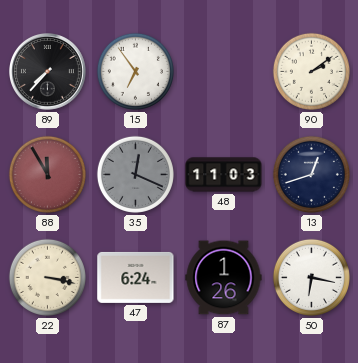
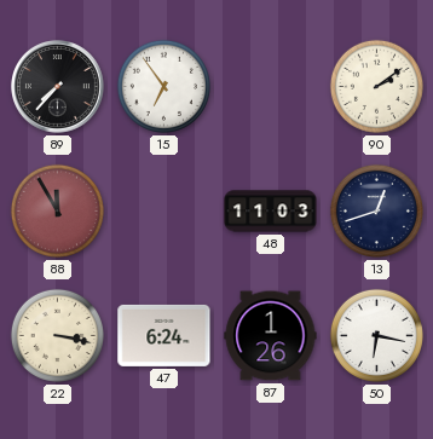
35: 12:19 -> none (135, 174)
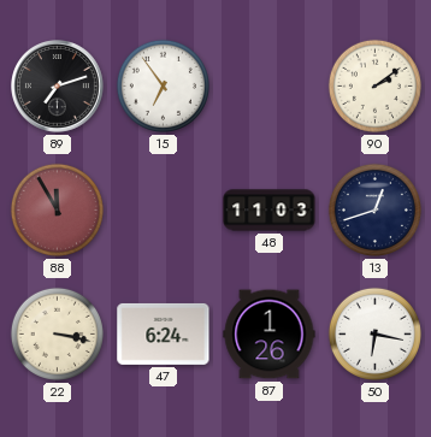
89: 7:37 -> 7:12 (58, 87)
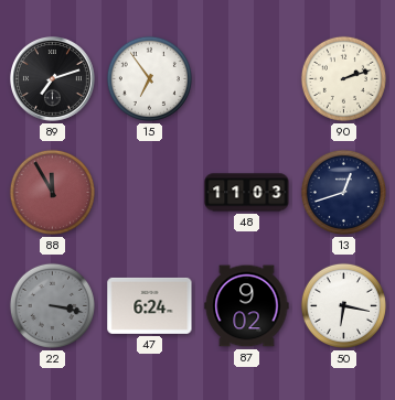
90: 2:09 -> 2:12 (343, 78)
22 dial: cream -> grey (52, 305)
87: 1:26 -> 9:02 (247, 306)
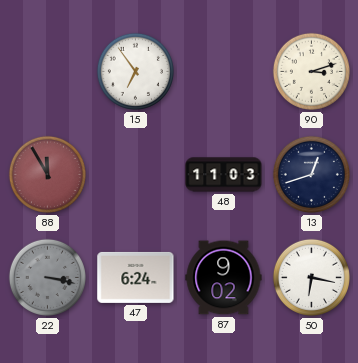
89: 7:12 -> none (53, 79)
90: 2:12 -> 3:12 (311, 71)
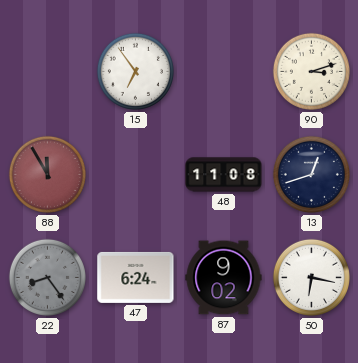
48: 11:03 -> 11:08 (224, 175)
22: 3:17 -> 8:24 (47, 277)
